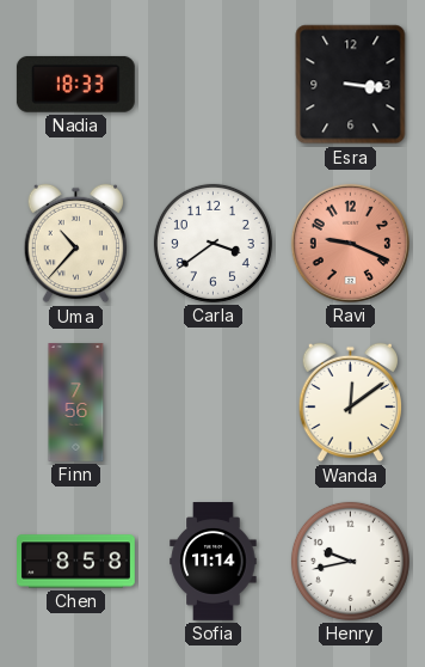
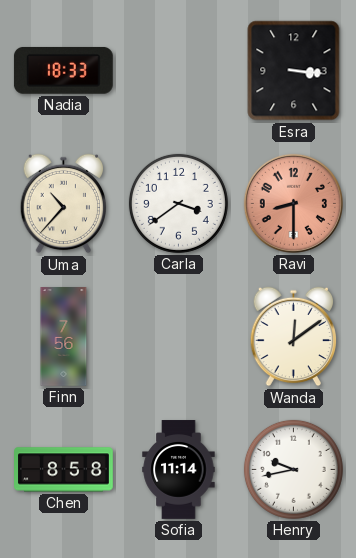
Ravi: 9:19 -> 8:30 (293, 203)
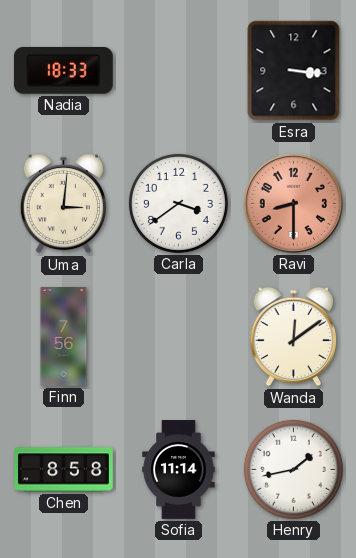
Uma: 10:37 -> 3:01 (63, 204)
Henry: 9:43 -> 1:43 (293, 469)
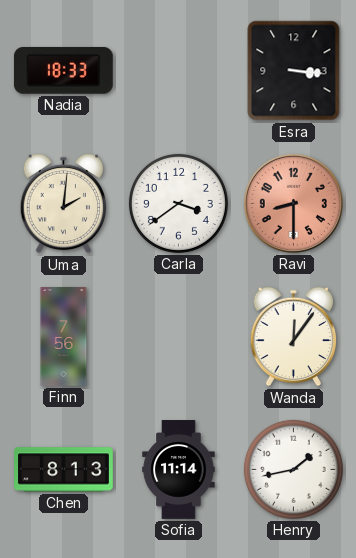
Uma: 3:01 -> 2:01 (63, 204)
Wanda: 12:09 -> 12:06 (293, 337)
Chen: 8:58 -> 8:13 (64, 470)
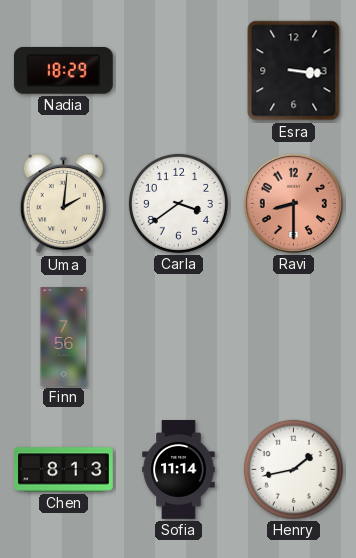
Nadia: 18:33 -> 18:29 (63, 70)
Wanda: 12:06 -> none (293, 337)
